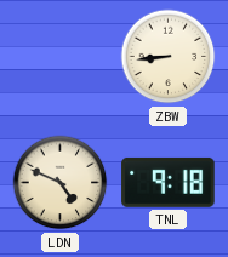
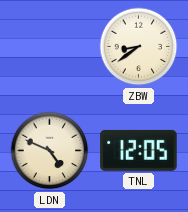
ZBW: 8:44 -> 8:39 (139, 47)
TNL: 9:18 -> 12:05 (139, 150)
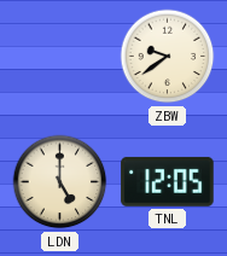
ZBW: 8:39 -> 9:39 (168, 57)
LDN: 4:49 -> 5:00 (60, 182)
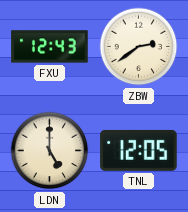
FXU: none -> 12:43 (50, 47)
ZBW: 9:39 -> 2:39 (139, 47)
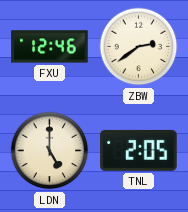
FXU: 12:43 -> 12:46 (50, 47)
TNL: 12:05 -> 2:05 (139, 150)
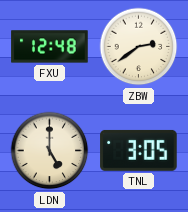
FXU: 12:46 -> 12:48 (50, 47)
TNL: 2:05 -> 3:05 (139, 150)
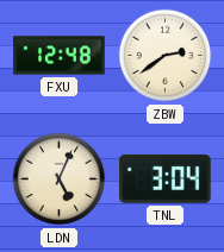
LDN: 5:00 -> 5:04 (60, 179)
TNL: 3:05 -> 3:04 (166, 178)
